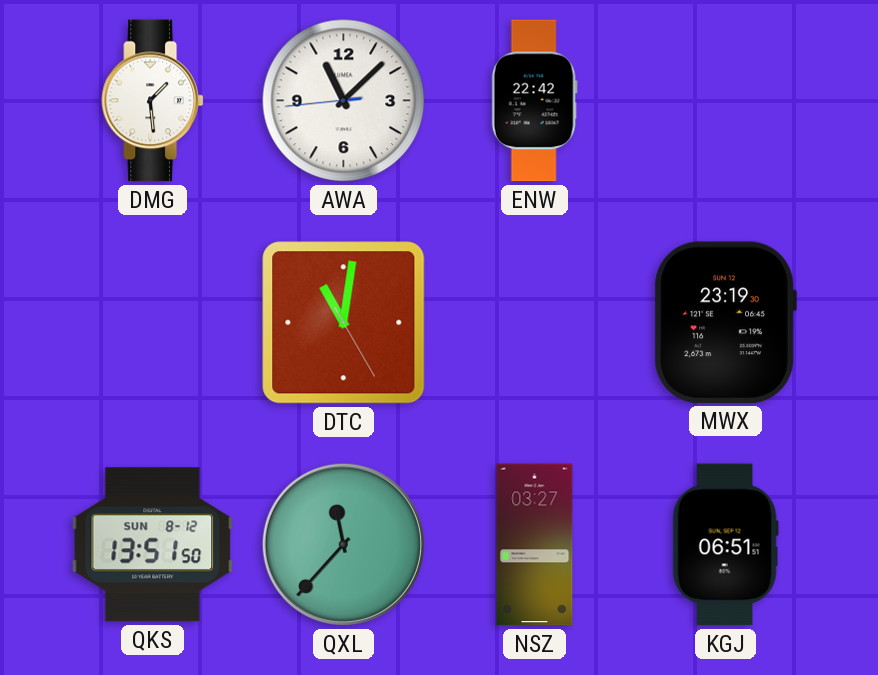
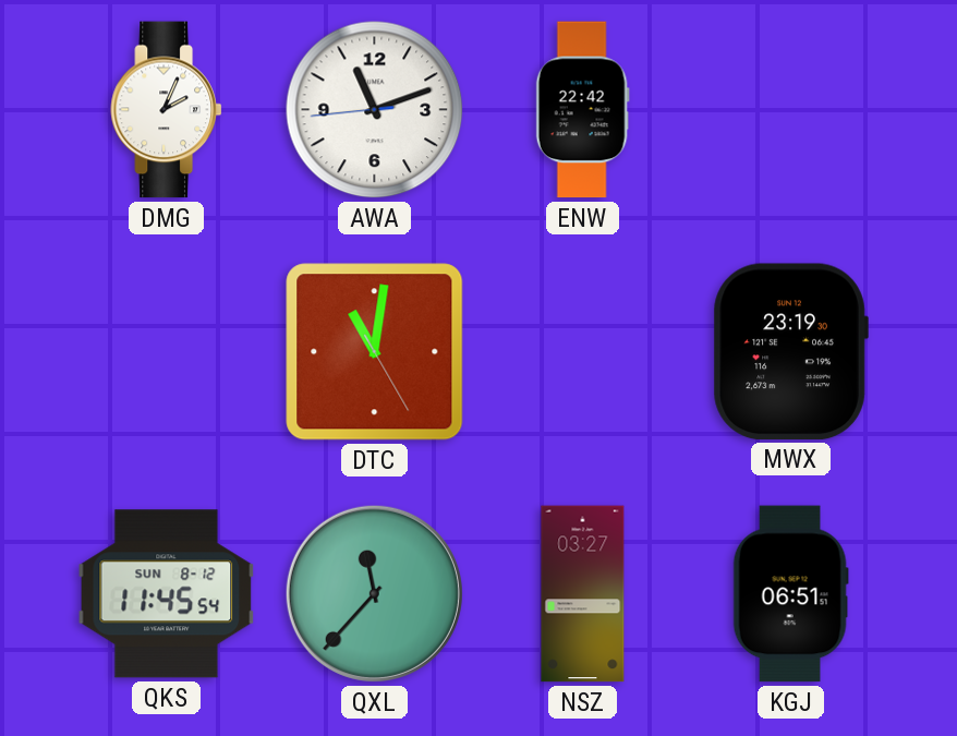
DMG: 1:29 -> 2:04 (167, 110)
AWA: 11:07 -> 11:11 (375, 110)
QKS: 13:51 -> 11:45 (167, 594)
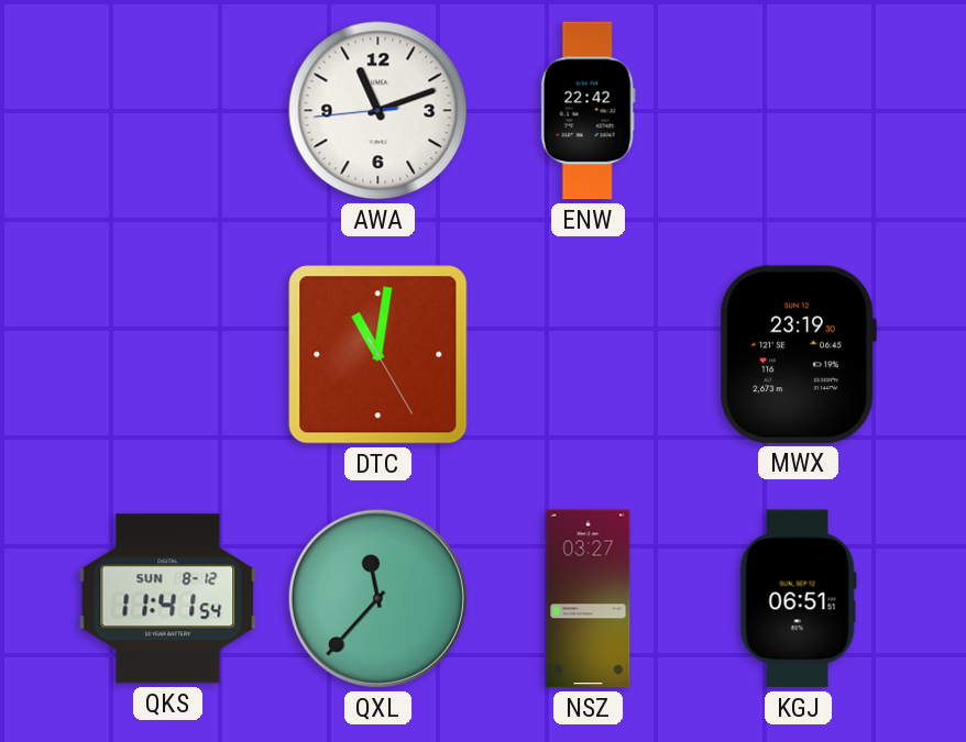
DMG: 2:04 -> none (167, 110)
QKS: 11:45 -> 11:41 (168, 599)
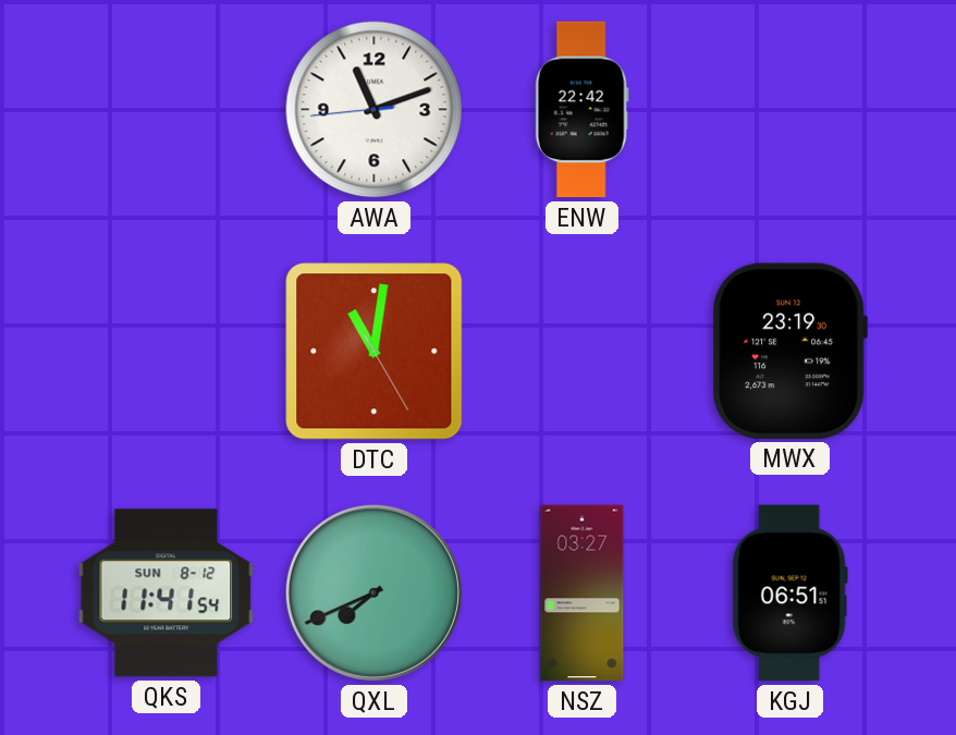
QXL: 11:37 -> 7:41 (373, 592)
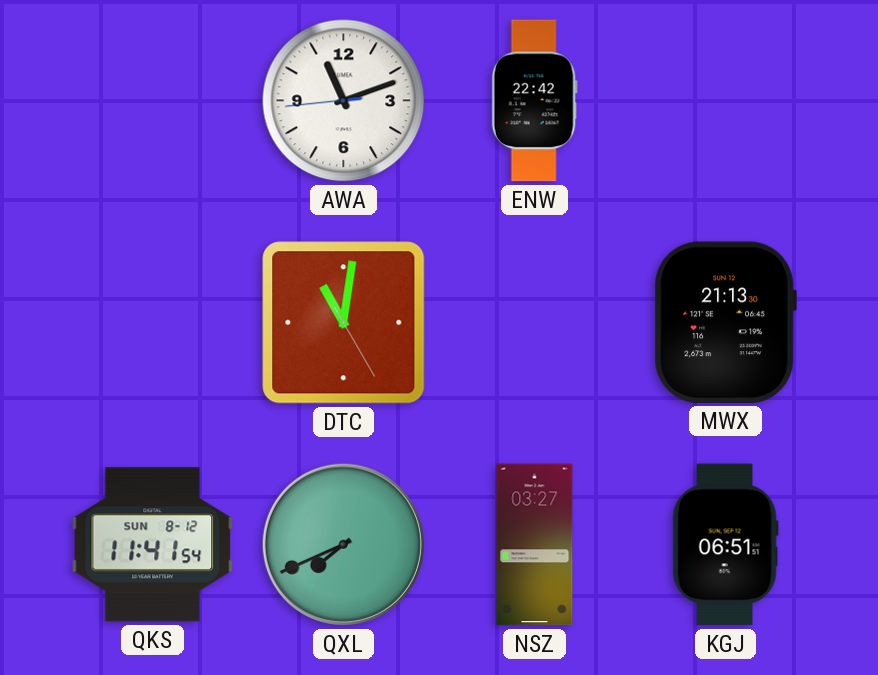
MWX: 23:19 -> 21:13 (725, 322)
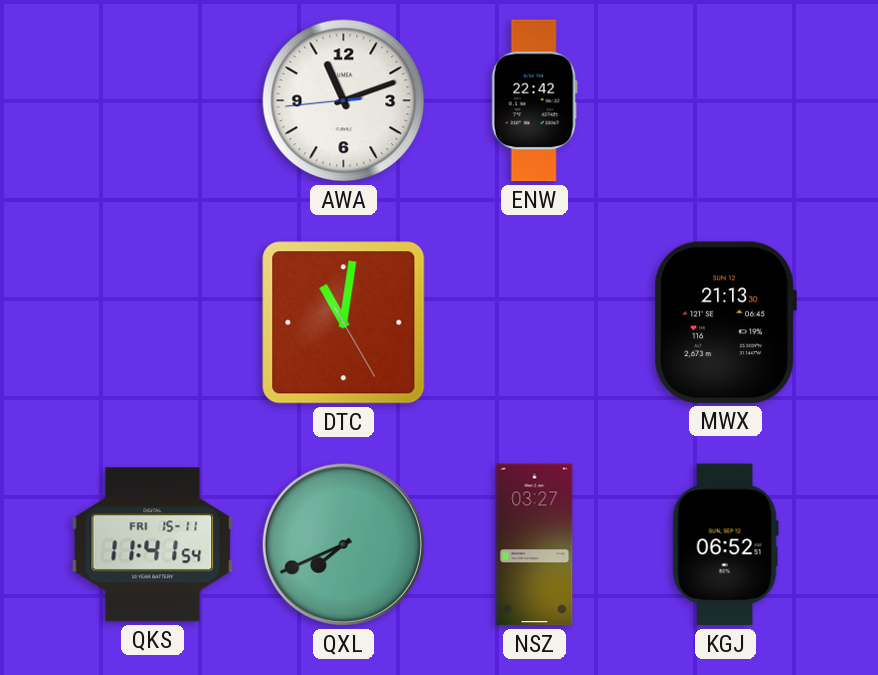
QKS date: SUN 8-12 -> FRI 15-11 (153, 545)
KGJ: 06:51 -> 06:52 (725, 545)
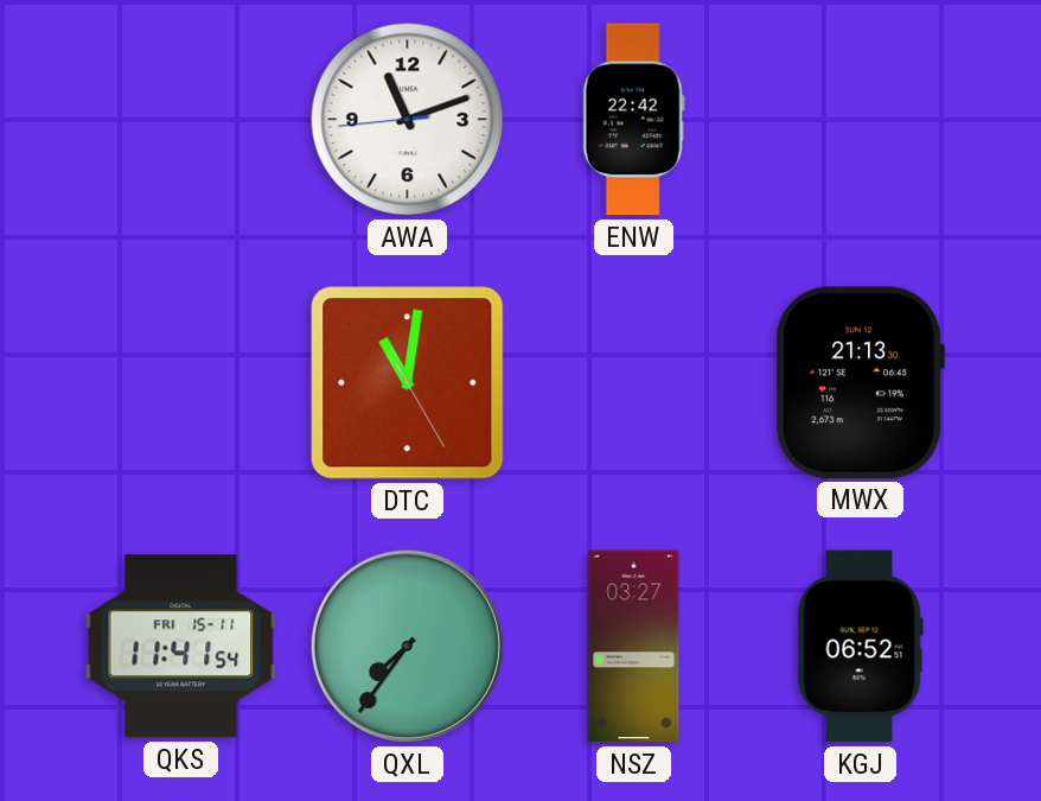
QXL: 7:41 -> 7:36 (407, 646)
